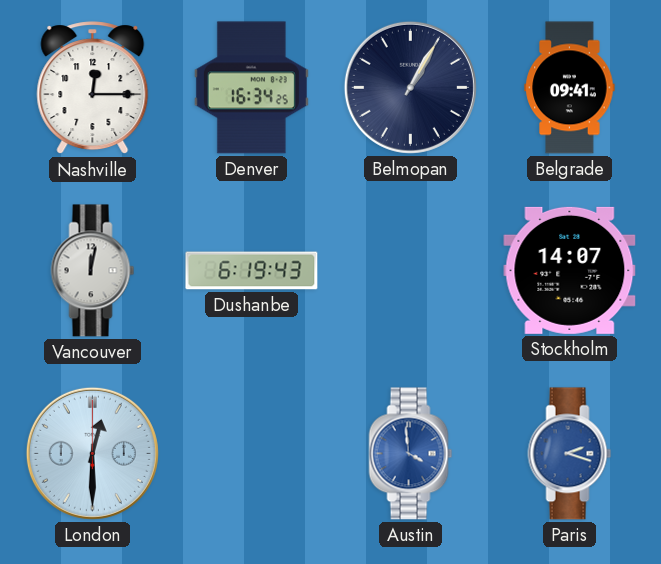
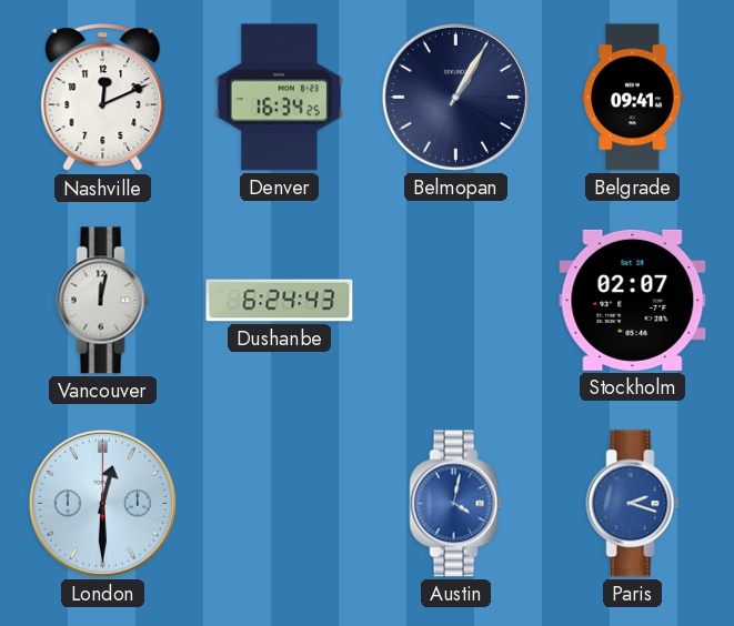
Nashville: 12:15 -> 12:11 (103, 98)
Dushanbe: 6:19 -> 6:24 (280, 301)
Stockholm: 14:07 -> 02:07 (633, 300)
Austin: 3:59 -> 4:02 (456, 504)
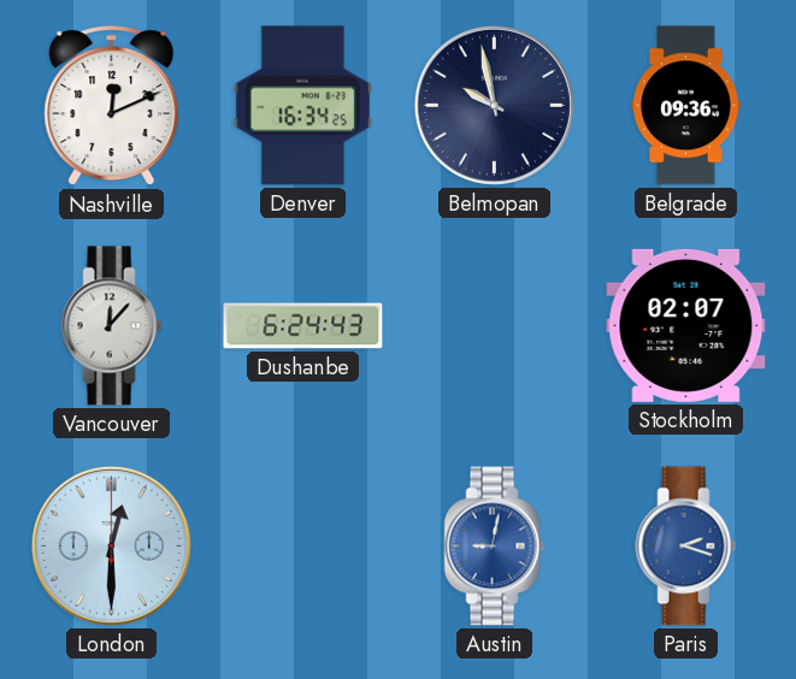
Belmopan: 1:05 -> 9:58 (494, 105)
Belgrade: 09:41 -> 09:36 (686, 106)
Vancouver: 12:02 -> 12:07 (112, 326)
Austin: 4:02 -> 9:02 (495, 547)
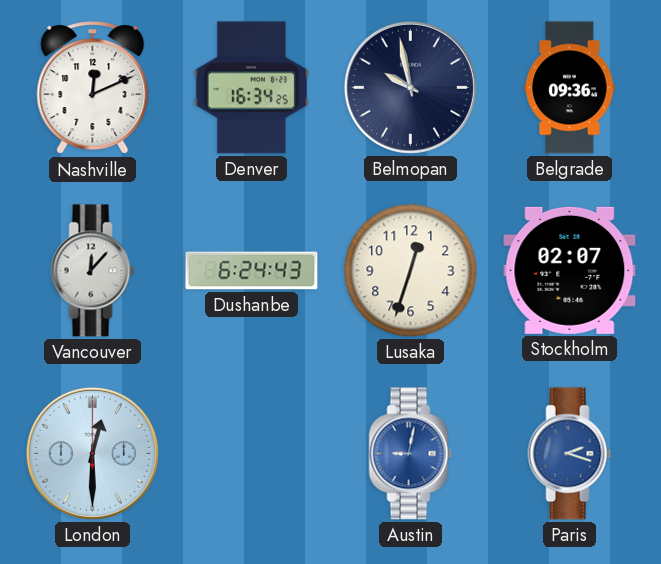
Lusaka: none -> 12:33 (411, 271)
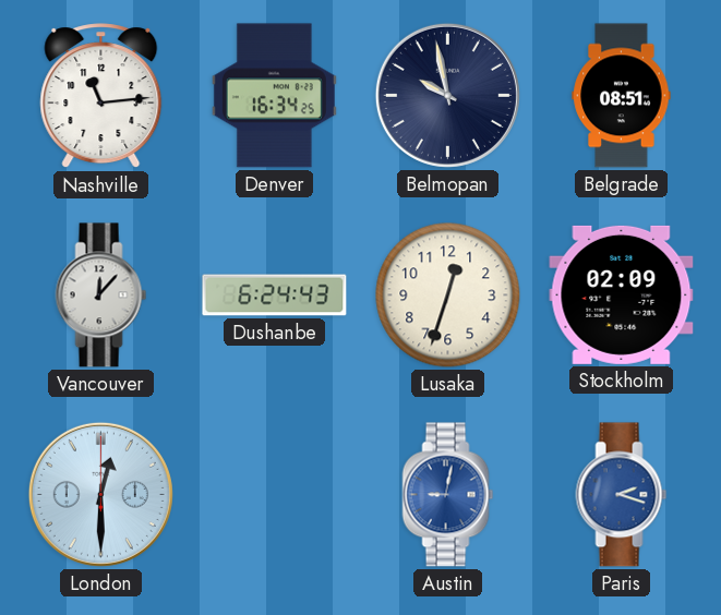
Nashville: 12:11 -> 11:14 (101, 96)
Belgrade: 09:36 -> 08:51 (622, 96)
Stockholm: 02:07 -> 02:09 (622, 294)
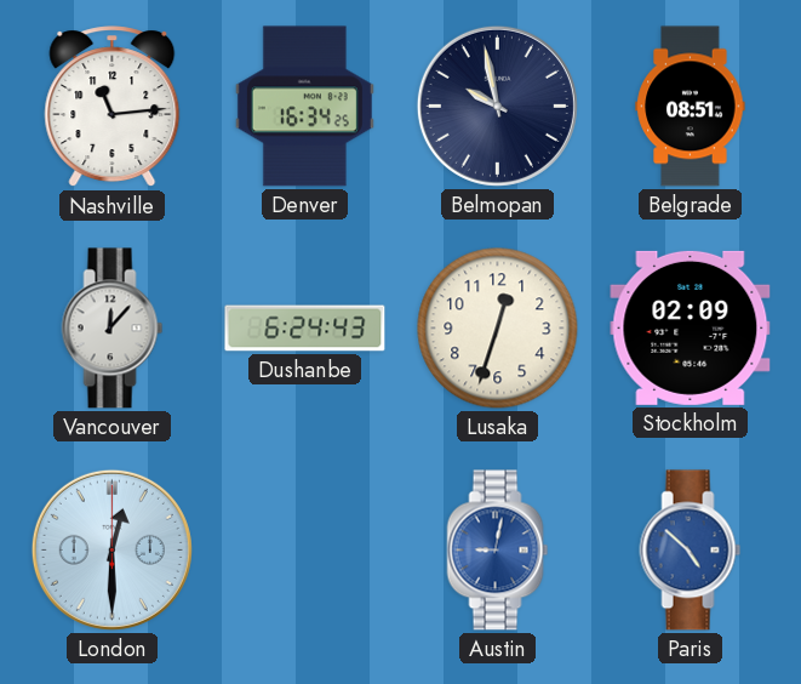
Paris: 2:18 -> 4:52 (691, 551)
